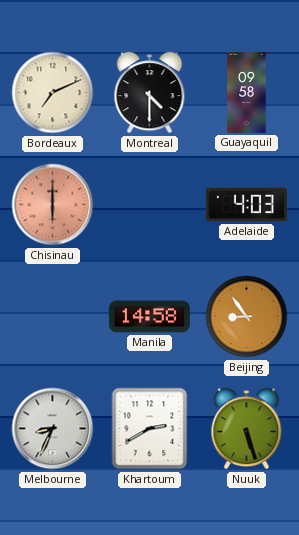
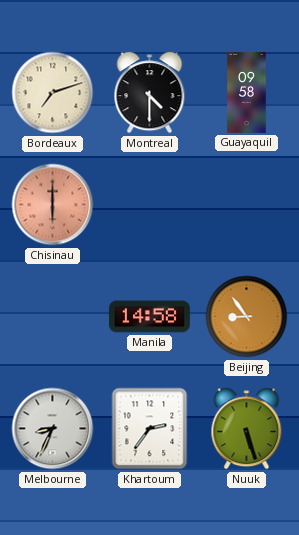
Bordeaux: 7:11 -> 7:12 (53, 93)
Adelaide: 4:03 -> none (246, 205)
Khartoum: 2:40 -> 2:36 (150, 429)
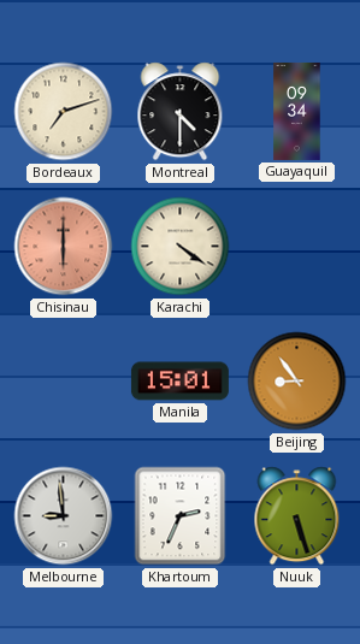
Guayaquil: 09:58 -> 09:34 (297, 111)
Karachi: none -> 4:21 (181, 247)
Manila: 14:58 -> 15:01 (179, 382)
Melbourne: 8:34 -> 8:59 (64, 516)
Khartoum: 2:36 -> 2:34 (181, 516)
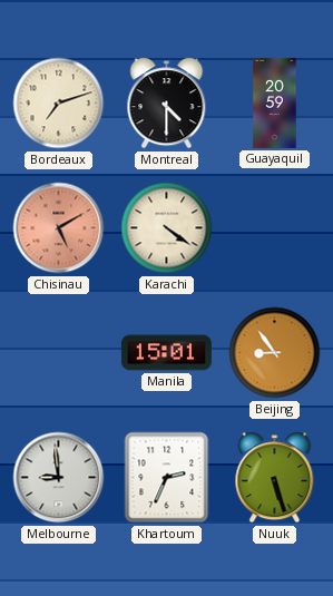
Guayaquil: 09:34 -> 20:59 (275, 102)
Chisinau: 6:00 -> 5:10 (59, 228)
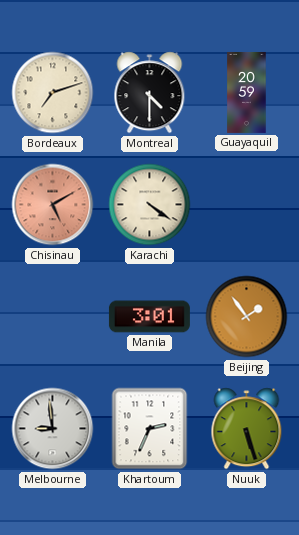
Manila: 15:01 -> 3:01 (149, 317)
Beijing: 8:54 -> 1:54 (247, 317)
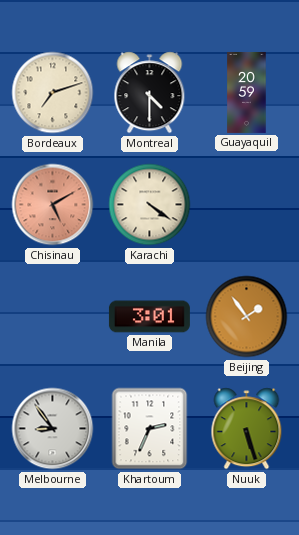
Melbourne: 8:59 -> 8:54 (53, 429)
